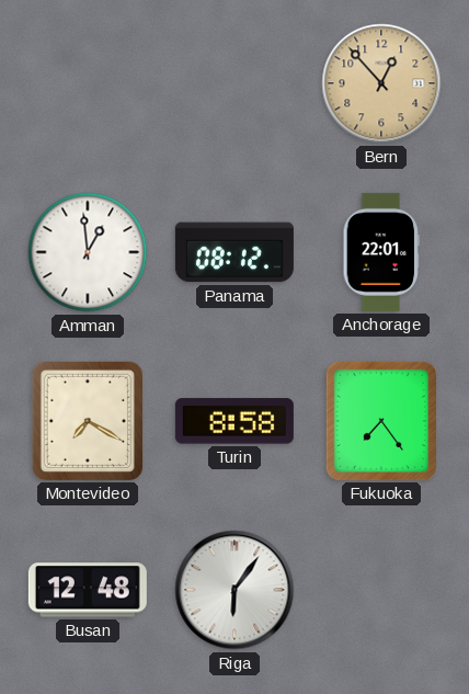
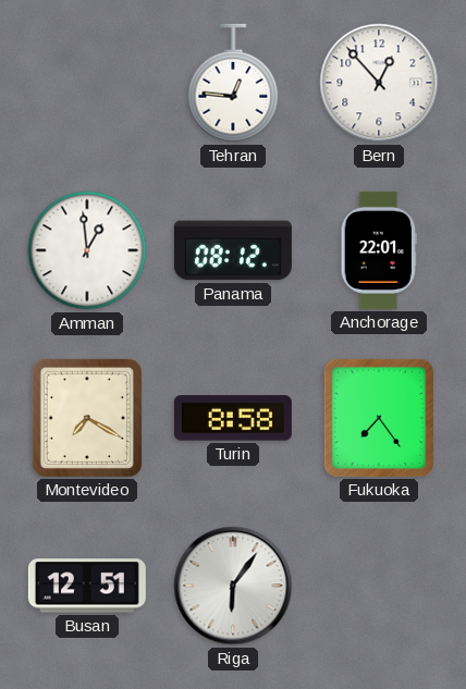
Tehran: none -> 12:46 (233, 83)
Bern dial: champagne -> white (379, 83)
Busan: 12:48 -> 12:51 (87, 586)
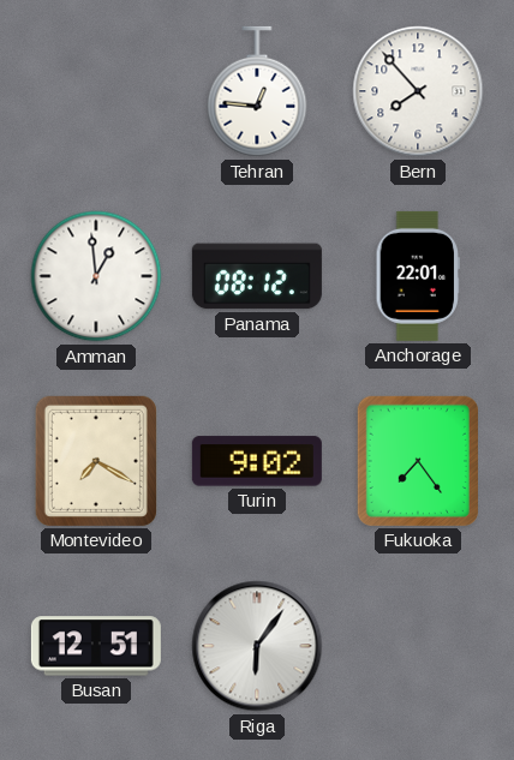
Bern: 12:53 -> 7:53 (418, 91)
Turin: 8:58 -> 9:02 (257, 461)
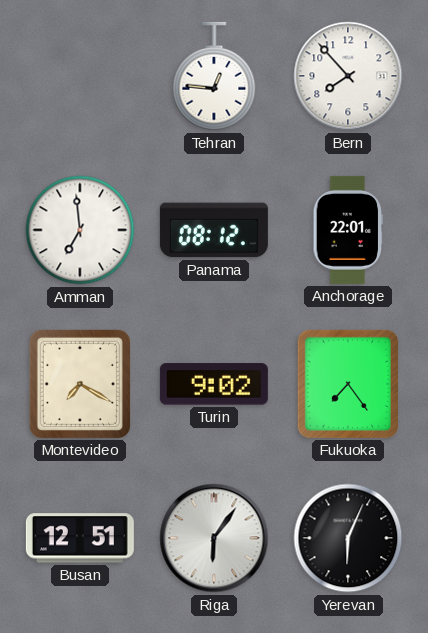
Amman: 12:59 -> 6:59 (80, 230)
Yerevan: none -> 6:04 (348, 538)
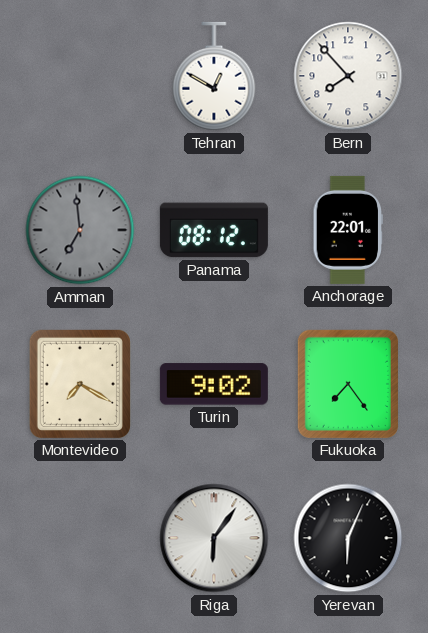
Tehran: 12:46 -> 12:50 (214, 76)
Amman dial: white -> grey (80, 230)
Busan: 12:51 -> none (80, 538)
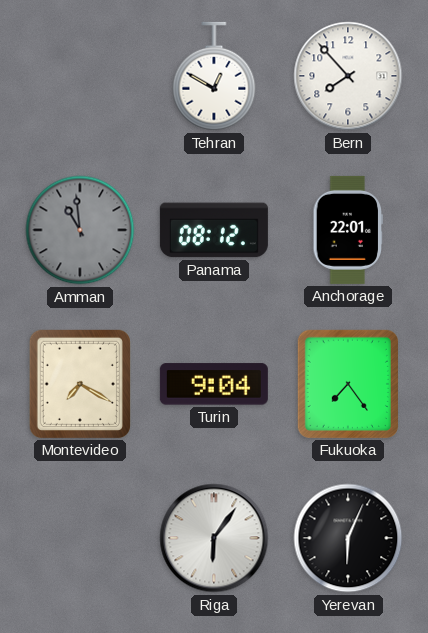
Amman: 6:59 -> 10:59 (80, 230)
Turin: 9:02 -> 9:04 (214, 384)
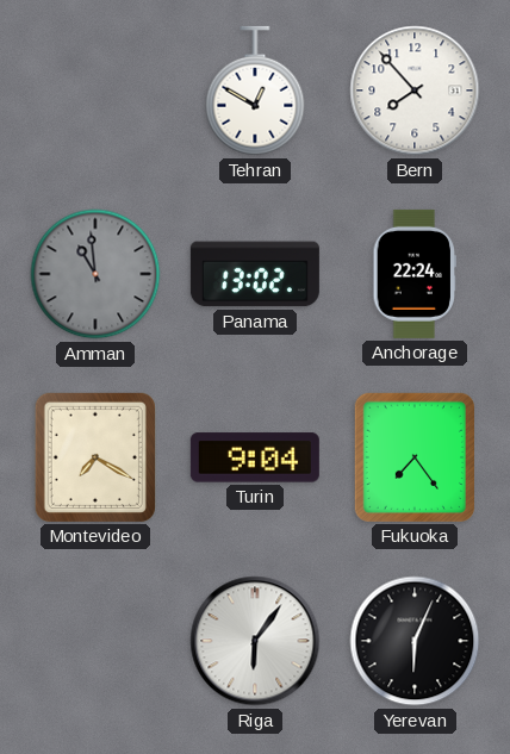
Panama: 08:12 -> 13:02 (255, 274)
Anchorage: 22:01 -> 22:24 (413, 274)
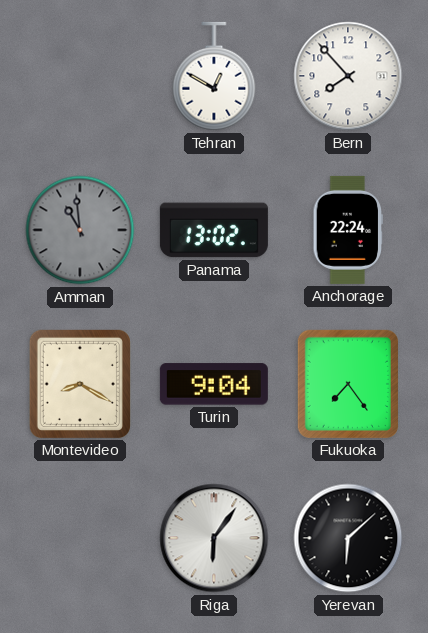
Montevideo: 7:20 -> 8:20 (80, 384)
Yerevan: 6:04 -> 6:08 (348, 538)
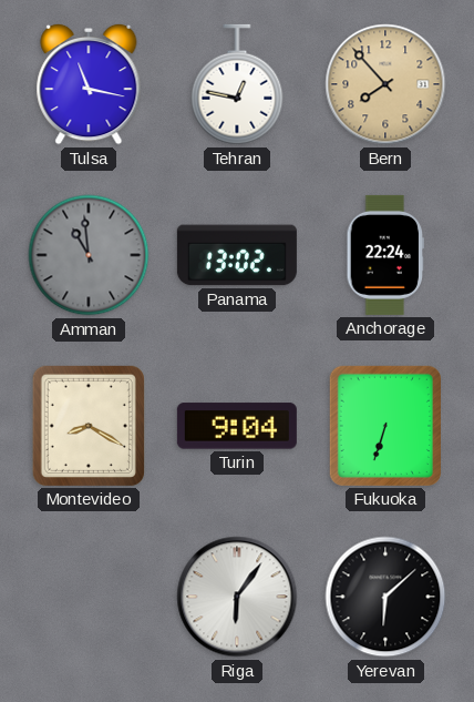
Tulsa: none -> 11:17 (89, 84)
Tehran: 12:50 -> 12:47 (237, 84)
Bern dial: white -> champagne (385, 84)
Fukuoka: 7:24 -> 6:33 (385, 426)
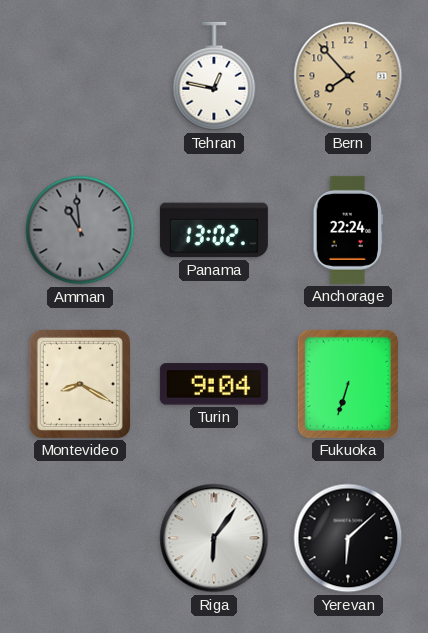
Tulsa: 11:17 -> none (89, 84)
